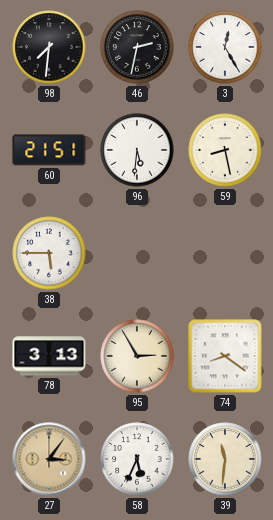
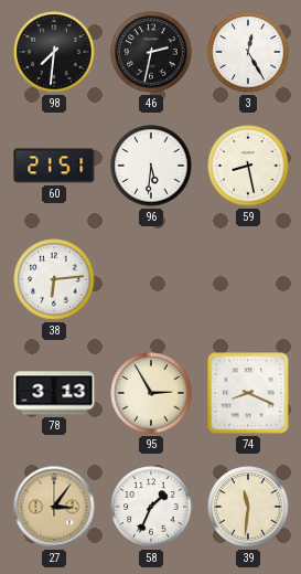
38: 5:45 -> 6:14 (54, 279)
74: 8:21 -> 8:19 (248, 393)
58: 5:34 -> 1:34 (151, 507)
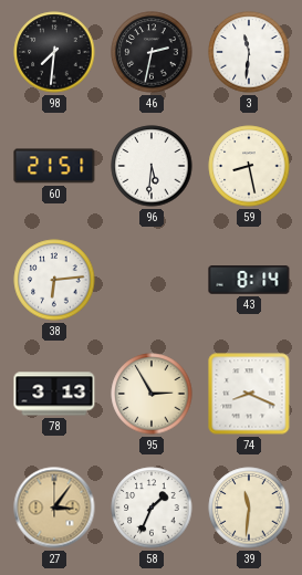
3: 12:25 -> 11:31 (249, 52)
43: none -> 8:14 (249, 280)
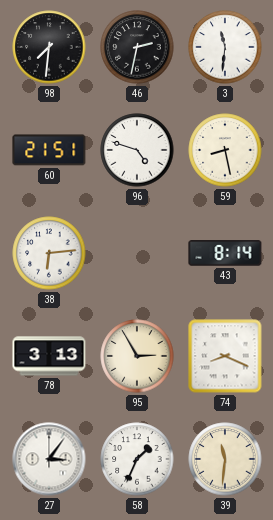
96: 5:31 -> 4:48 (137, 150)
27 dial: champagne -> white (49, 459)
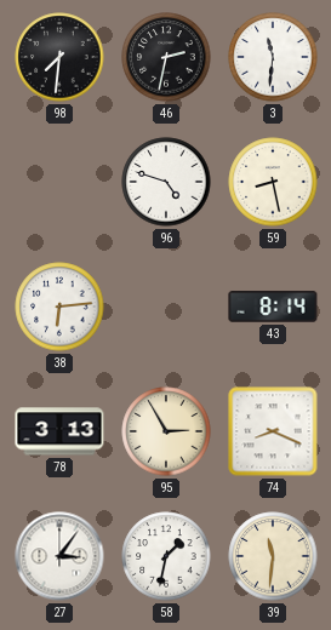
60: 21:51 -> none (49, 150)
58: 1:34 -> 1:32 (166, 556)
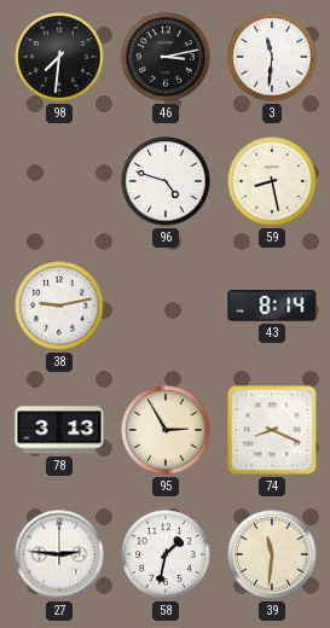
46: 2:32 -> 3:13 (166, 57)
38: 6:14 -> 9:13 (59, 306)
27: 3:06 -> 2:46 (59, 554)
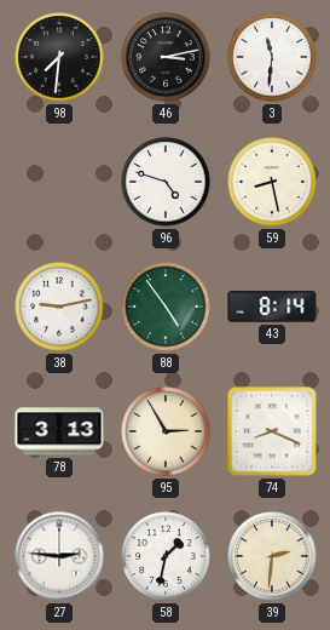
88: none -> 4:54 (166, 307)
39: 11:31 -> 2:31 (272, 556)
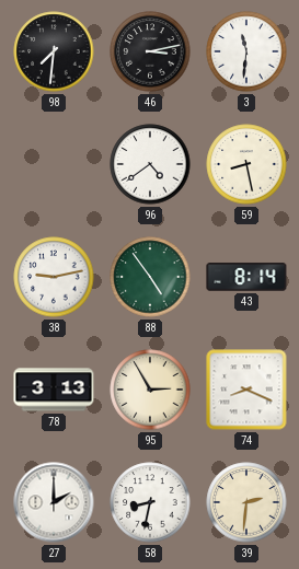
96: 4:48 -> 4:39 (150, 164)
27: 2:46 -> 2:00 (54, 502)
58: 1:32 -> 8:32 (150, 502)
